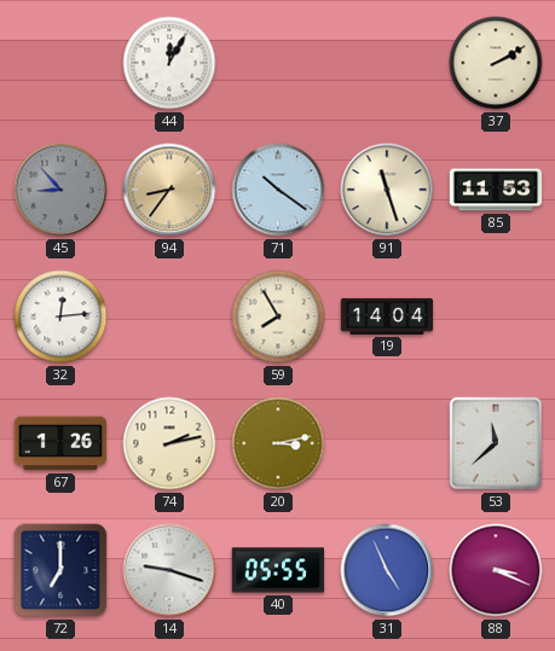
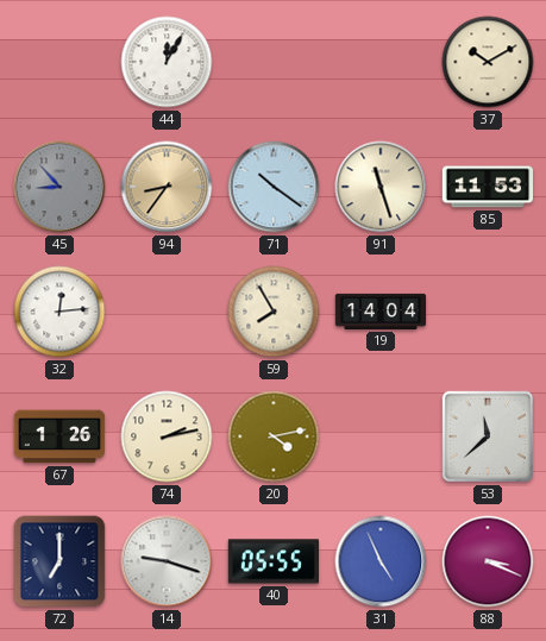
37: 2:10 -> 10:10 (488, 62)
20: 3:13 -> 4:13 (274, 436)
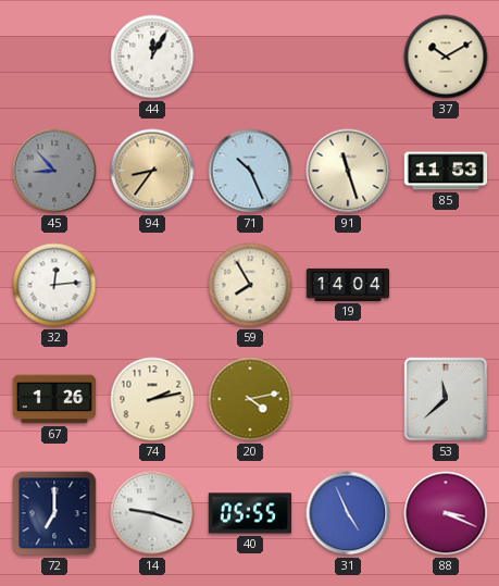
71: 10:21 -> 10:26 (250, 171)
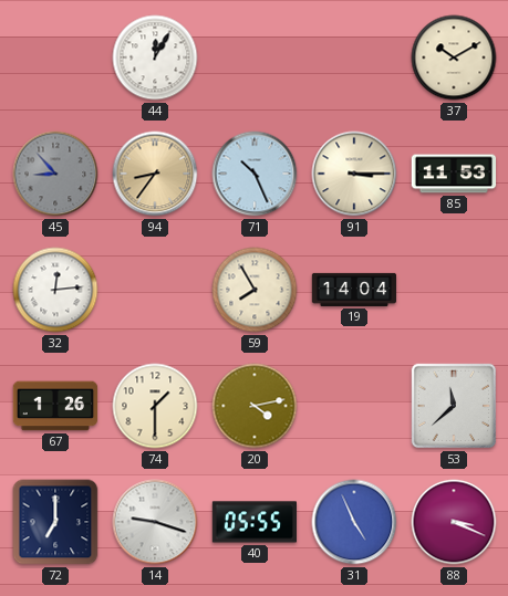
91: 11:27 -> 3:15 (354, 174)
74: 2:13 -> 1:30 (155, 406)
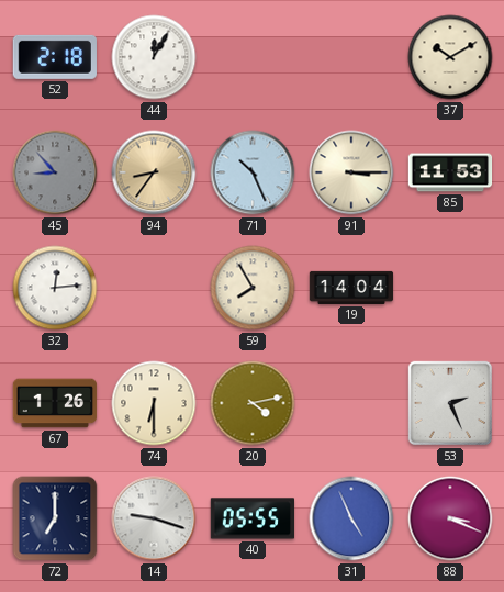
52: none -> 2:18 (55, 57)
74: 1:30 -> 6:30 (154, 403)
53: 11:38 -> 2:26 (450, 403)
